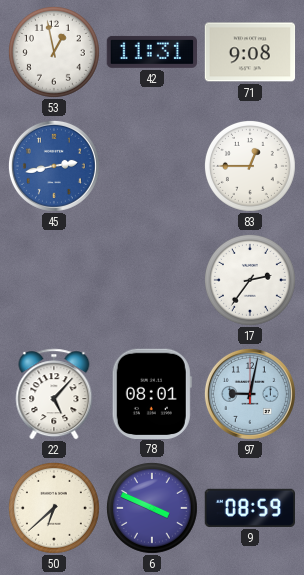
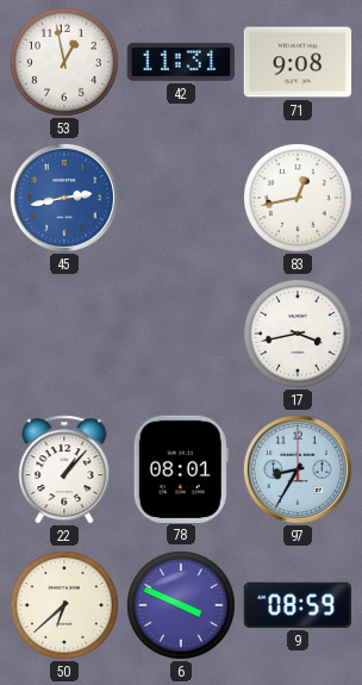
83: 12:45 -> 12:43 (298, 198)
17: 2:36 -> 3:43 (298, 334)
22: 5:07 -> 1:07 (64, 469)
97: 9:02 -> 8:35 (298, 469)
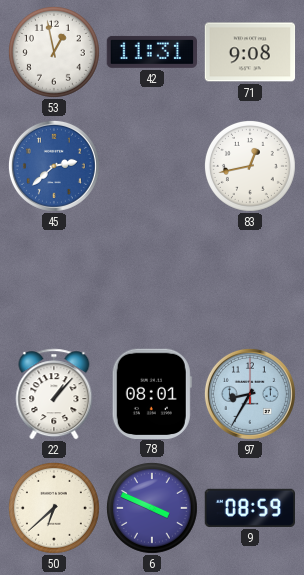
45: 2:43 -> 2:38 (54, 166)
17: 3:43 -> none (298, 334)
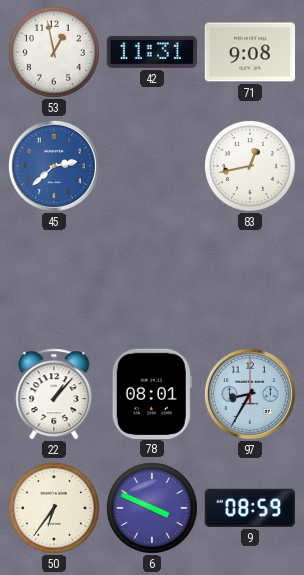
50: 6:38 -> 6:36 (54, 508)
